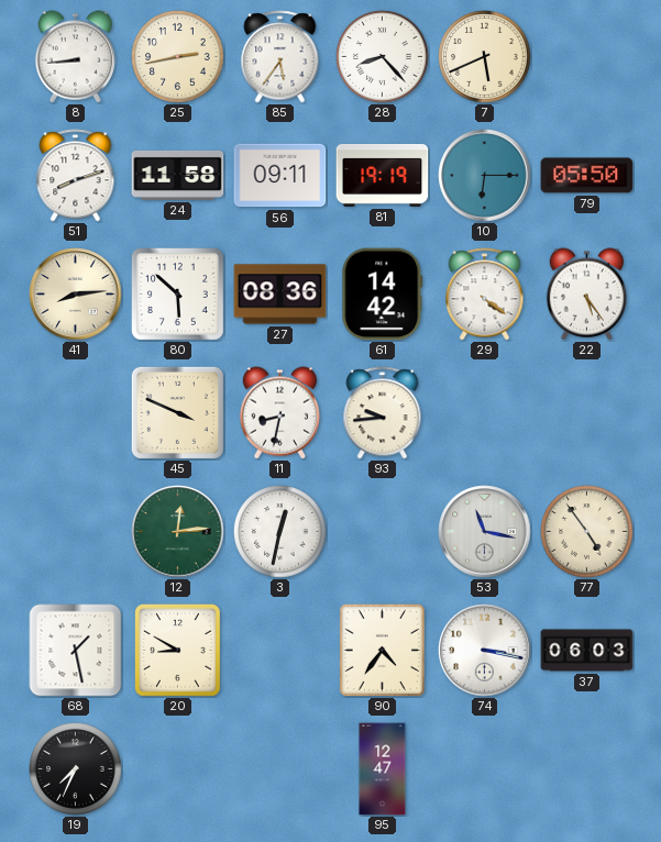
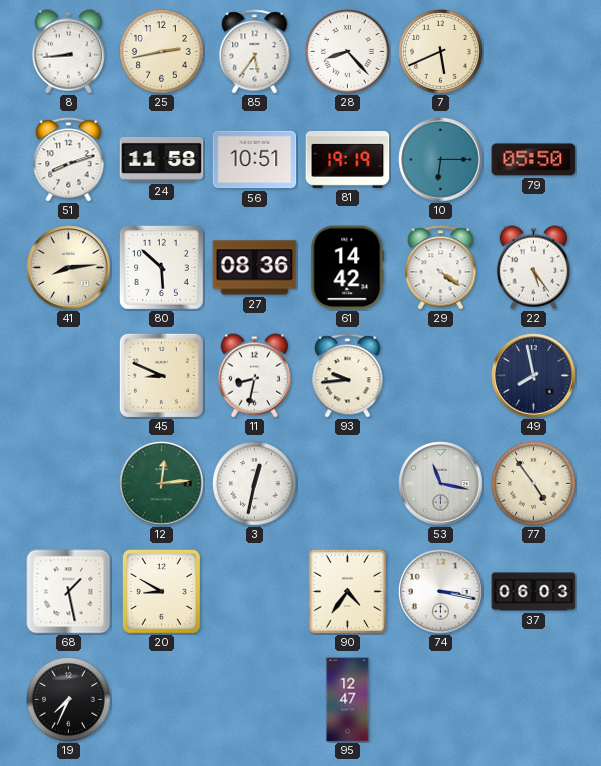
56: 09:11 -> 10:51 (255, 160)
45: 3:49 -> 8:49 (161, 375)
49: none -> 7:58 (534, 376)
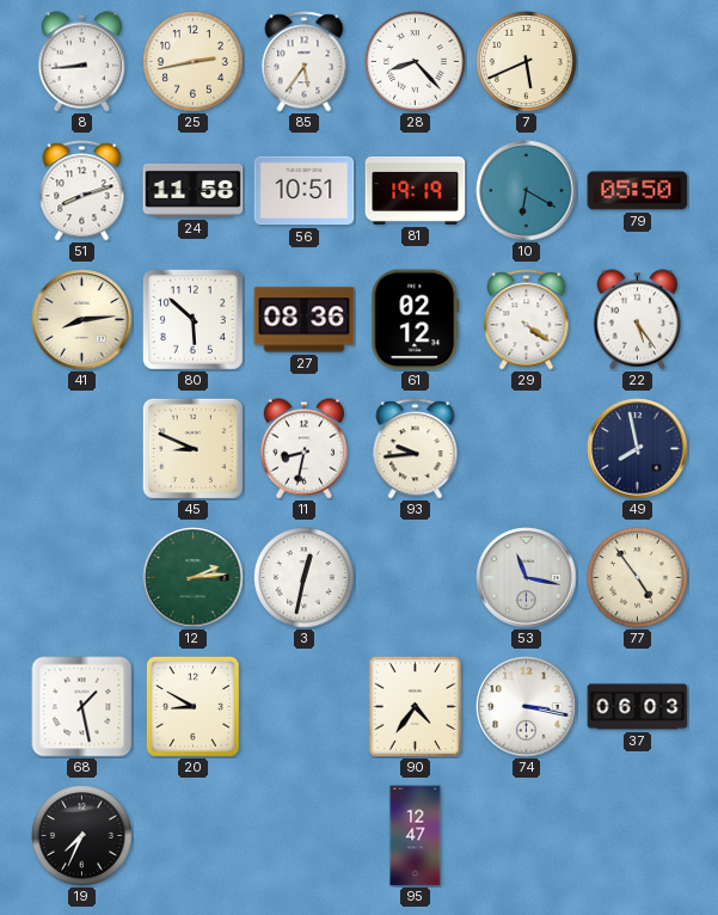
10: 6:15 -> 6:20 (527, 191)
61: 14:42 -> 02:12 (416, 320)
12: 12:14 -> 2:14 (194, 578)
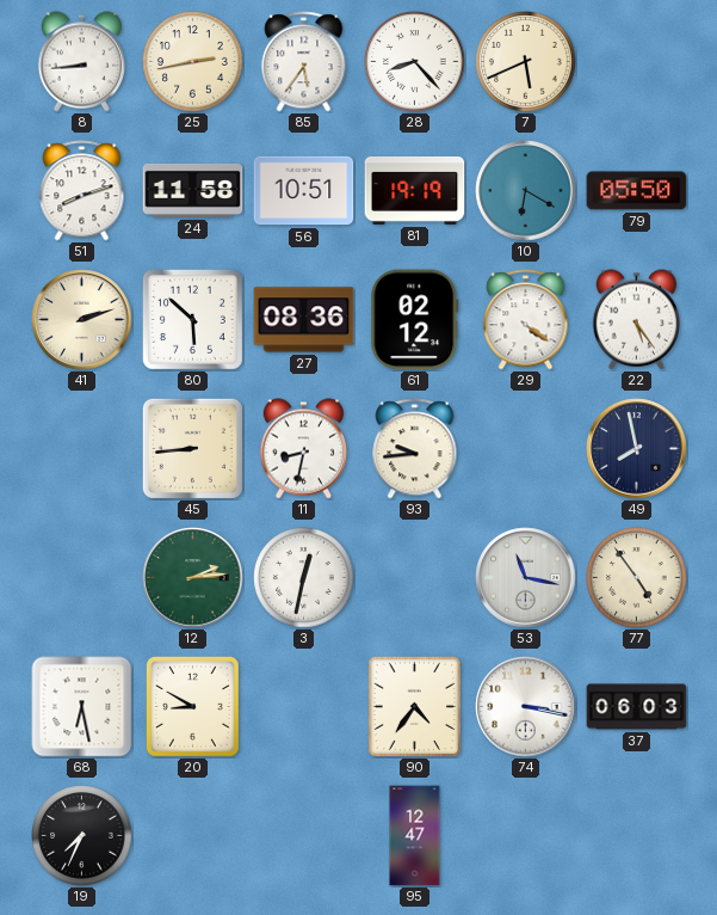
41: 8:14 -> 2:12 (82, 320)
45: 8:49 -> 8:44 (192, 448)
68: 1:28 -> 6:28 (82, 707)
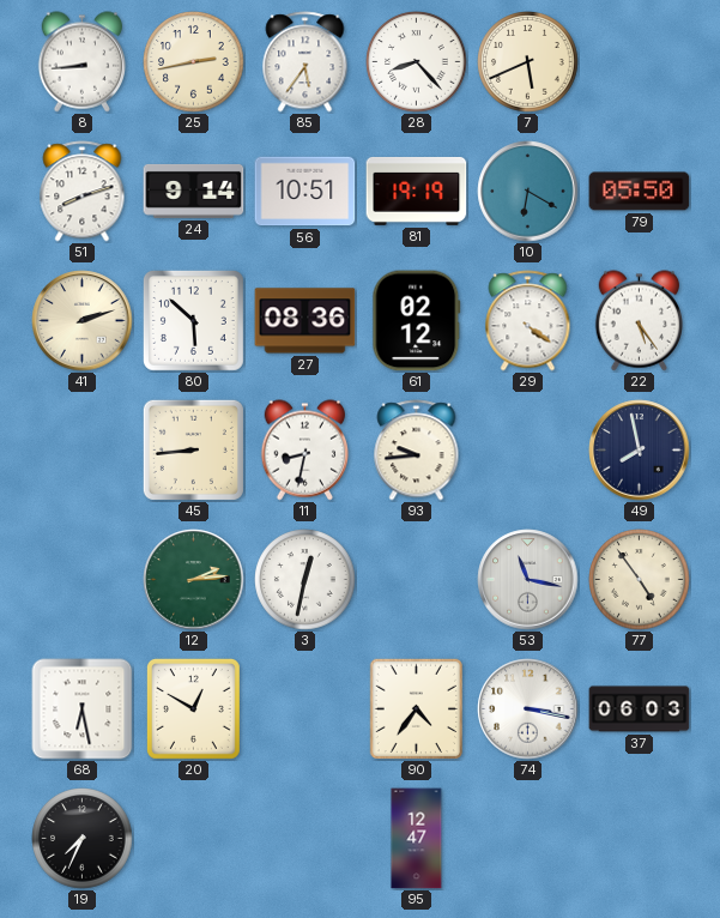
24: 11:58 -> 9:14 (194, 191)
20: 8:50 -> 12:50 (193, 709)
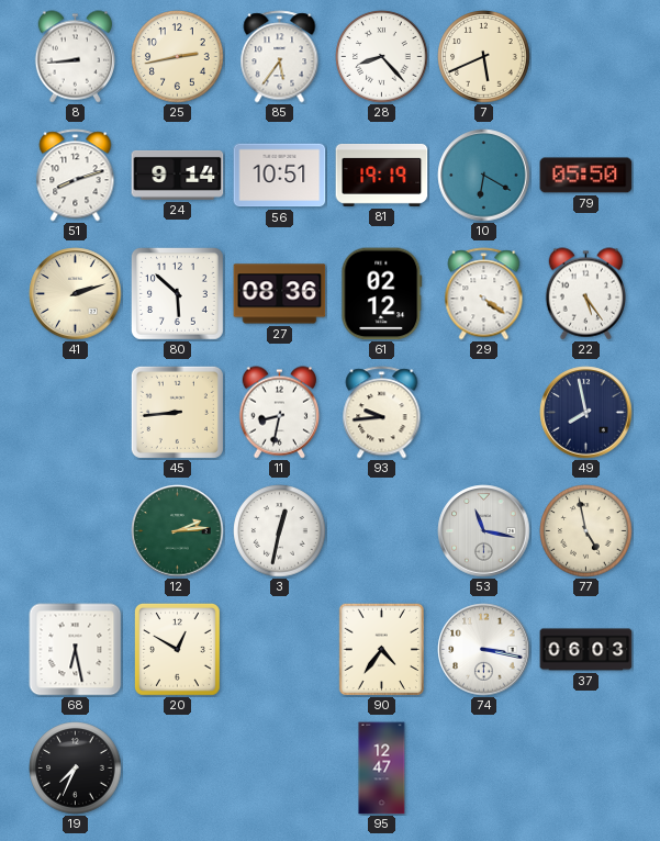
77: 4:54 -> 4:58 (586, 531)
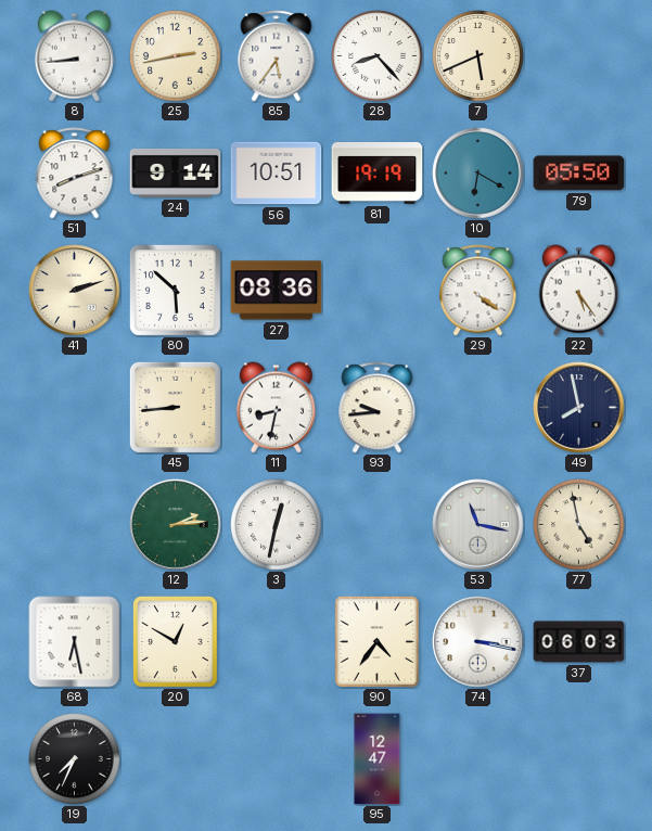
61: 02:12 -> none (382, 294)
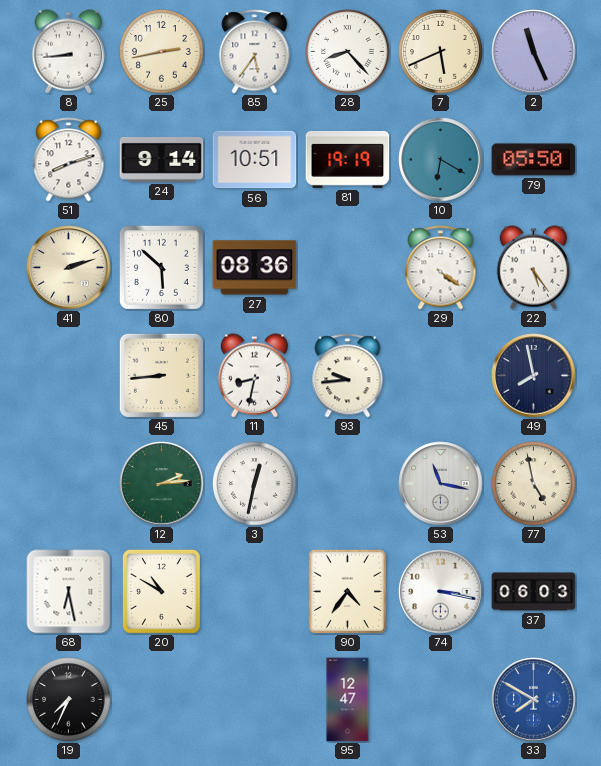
2: none -> 11:26 (534, 52)
20: 12:50 -> 10:50 (161, 592)
33: none -> 7:50 (534, 700)
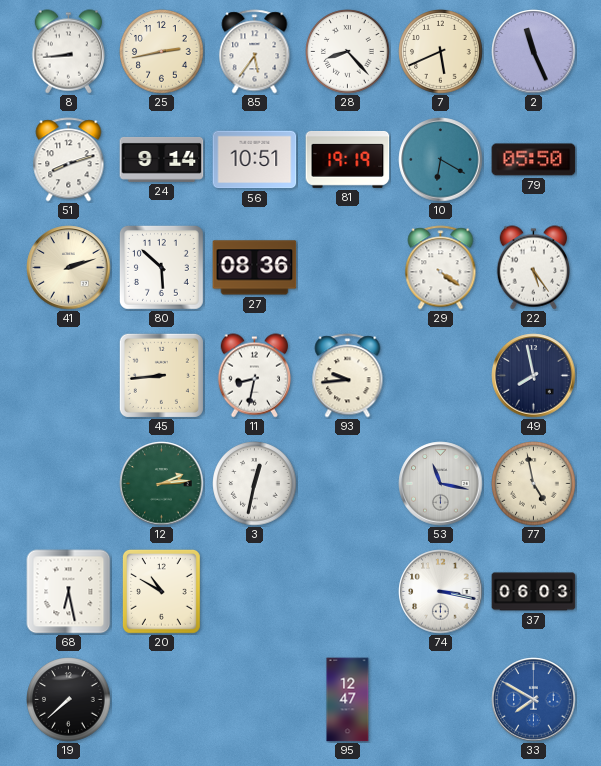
90: 4:36 -> none (347, 591)
19: 7:34 -> 7:38 (69, 700)
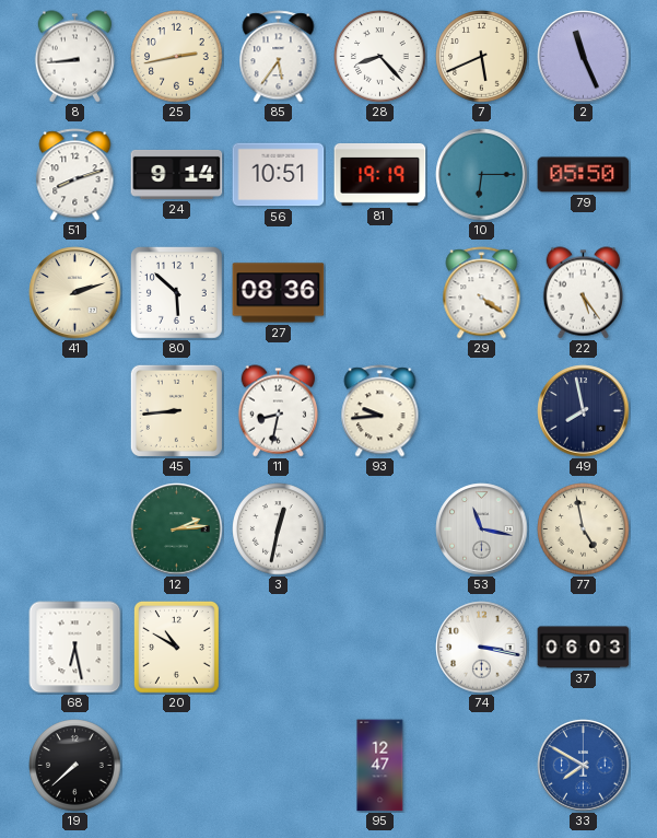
10: 6:20 -> 6:15 (482, 175)
